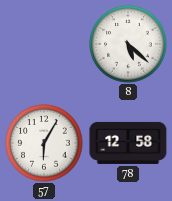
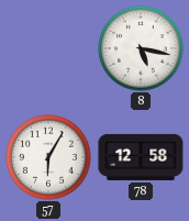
8: 5:22 -> 5:17 (141, 48)
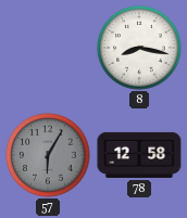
8: 5:17 -> 8:17 (139, 48)
57 dial: white -> grey (48, 155)
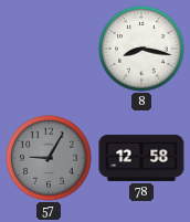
57: 6:05 -> 9:05 (49, 158)
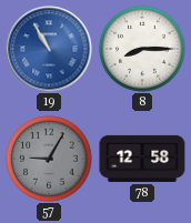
19: none -> 10:55 (49, 49)
8: 8:17 -> 8:15 (142, 49)
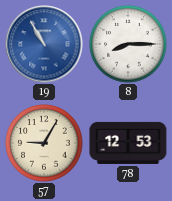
57 dial: grey -> cream (44, 143)
78: 12:58 -> 12:53 (128, 143)
